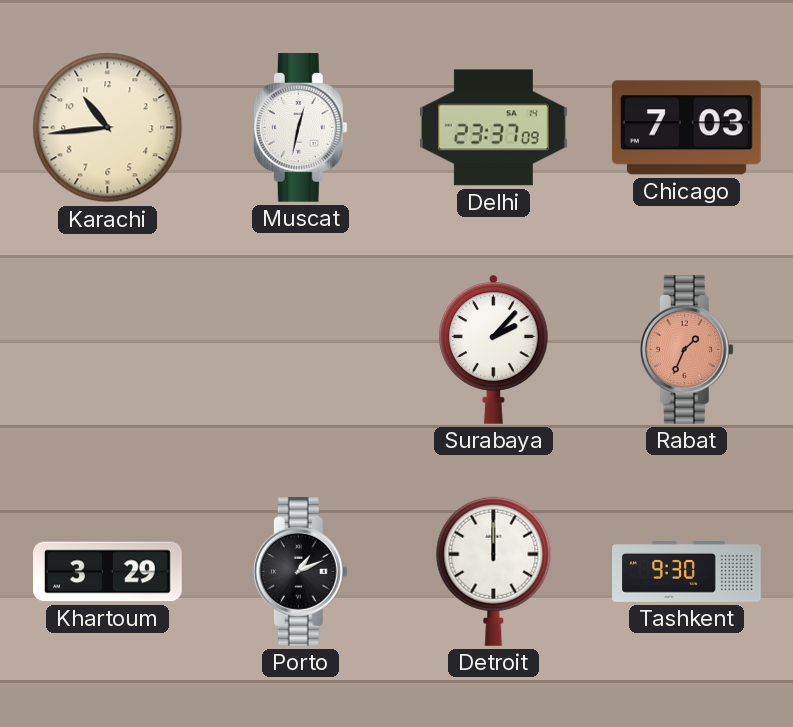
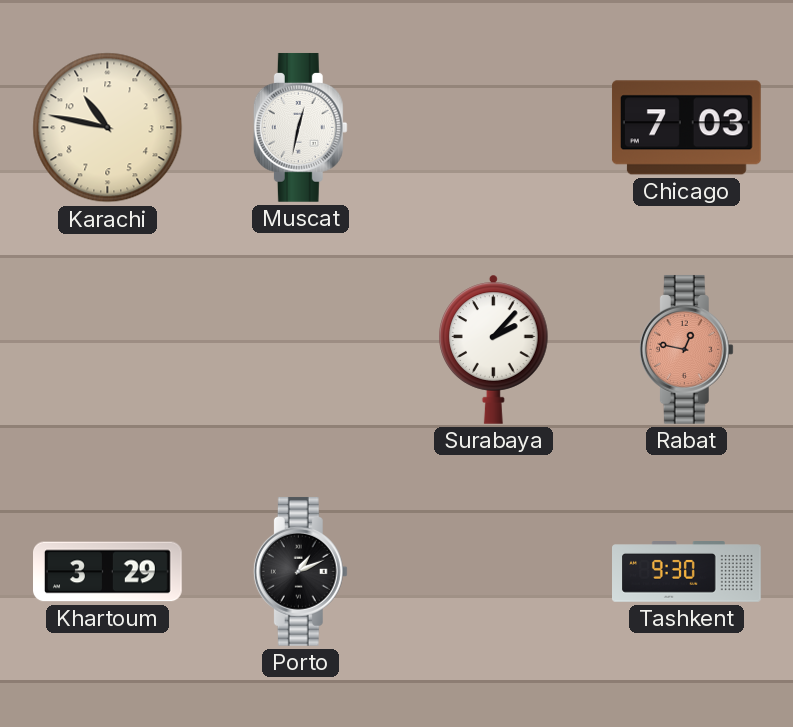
Karachi: 10:44 -> 10:47 (108, 128)
Delhi: 23:37 -> none (493, 128)
Rabat: 1:34 -> 12:47 (686, 349)
Detroit: 12:00 -> none (494, 571)
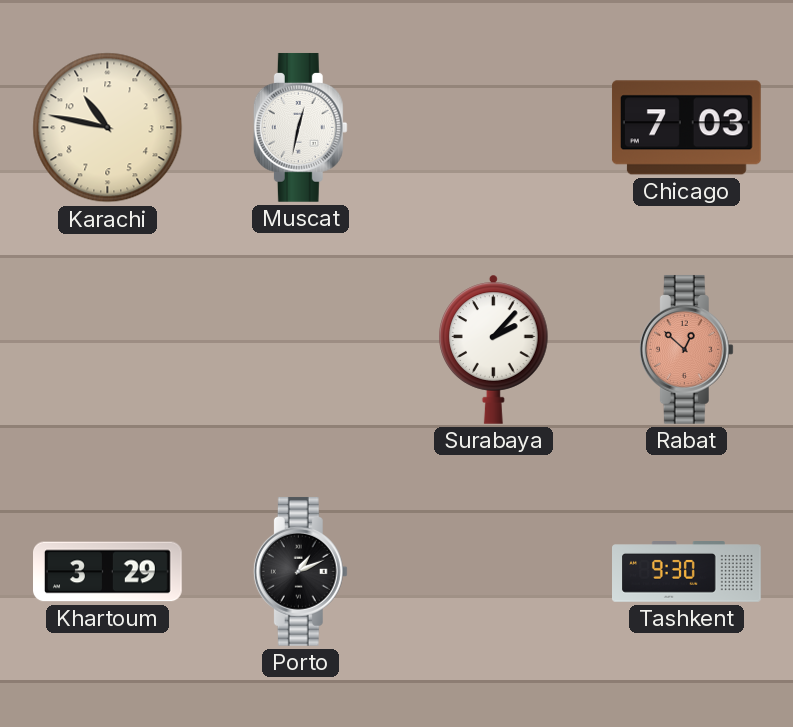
Rabat: 12:47 -> 12:52 (686, 349)
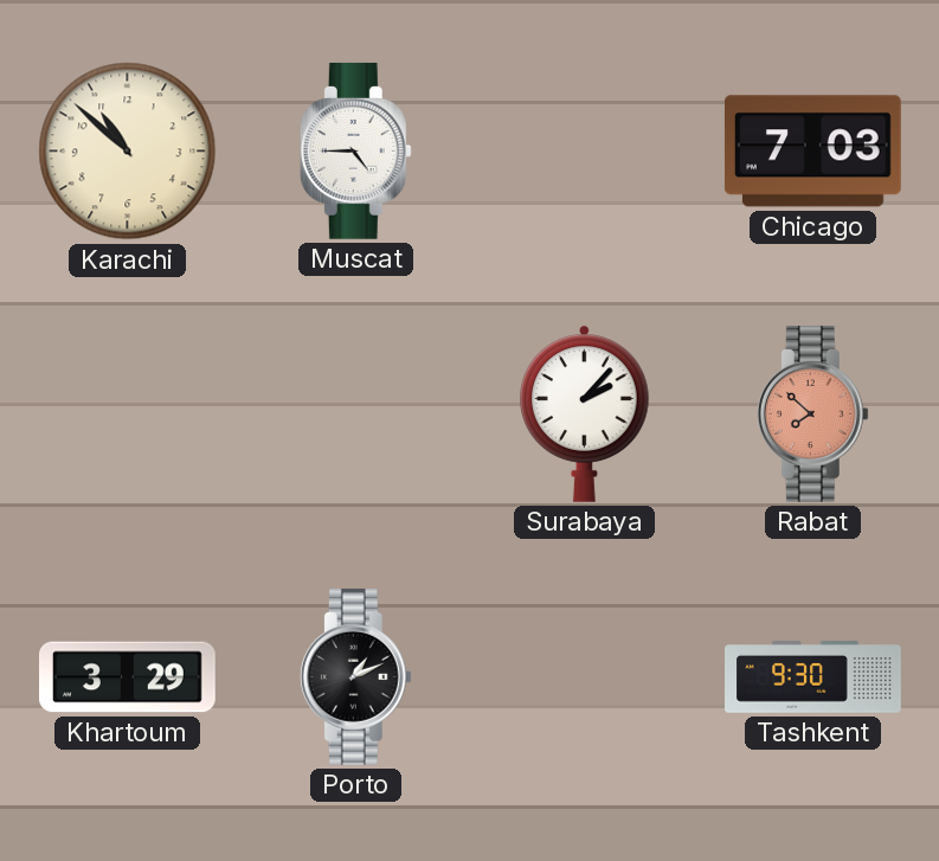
Karachi: 10:47 -> 10:52 (128, 152)
Muscat: 12:32 -> 4:45 (355, 150)
Rabat: 12:52 -> 7:52 (812, 413)
